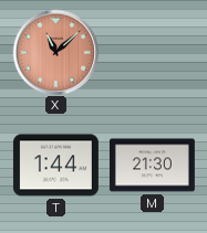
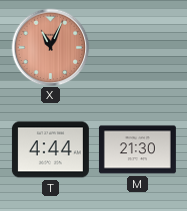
X: 11:08 -> 11:04 (50, 47)
T: 1:44 -> 4:44 (50, 150)
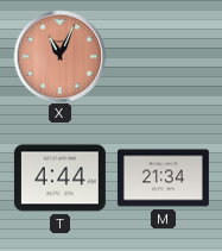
M: 21:30 -> 21:34 (163, 178)
